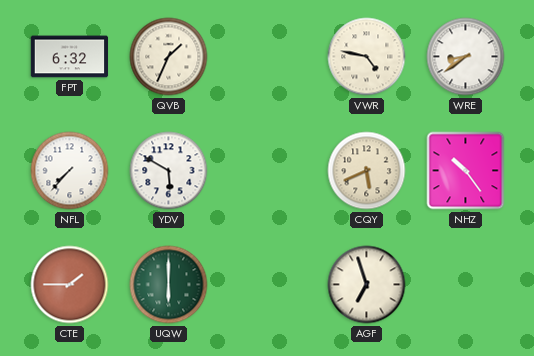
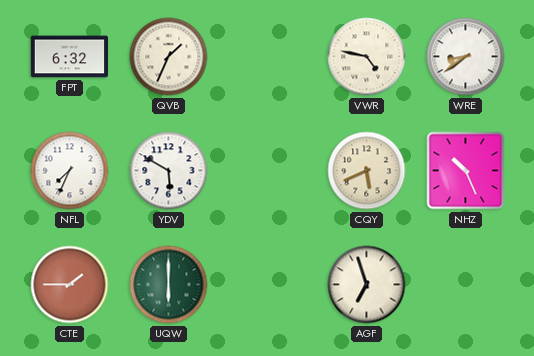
NFL: 7:37 -> 7:34 (70, 171)
NHZ: 10:24 -> 10:26 (466, 171)
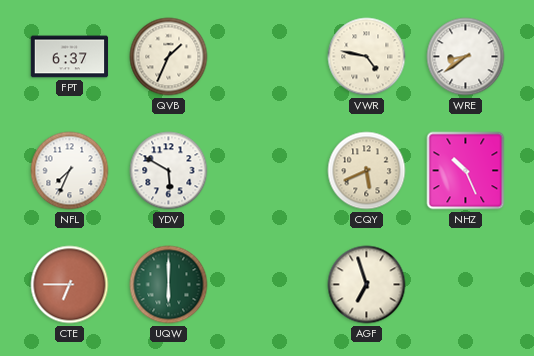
FPT: 6:32 -> 6:37 (70, 57)
CTE: 1:45 -> 6:45 (70, 285)
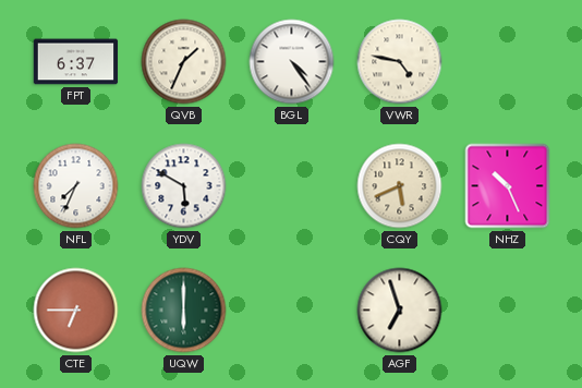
BGL: none -> 4:24 (292, 62)
WRE: 8:39 -> none (466, 57)
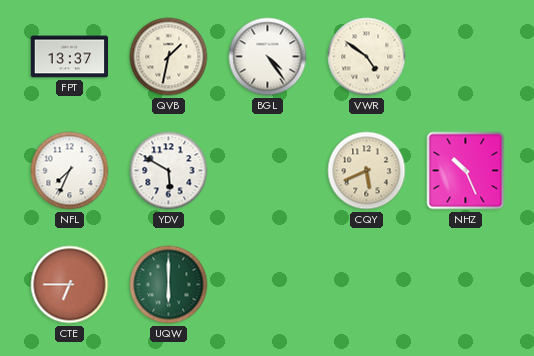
FPT: 6:37 -> 13:37 (70, 57)
QVB: 1:34 -> 1:32 (169, 57)
VWR: 4:47 -> 4:51 (367, 57)
AGF: 6:57 -> none (400, 311)
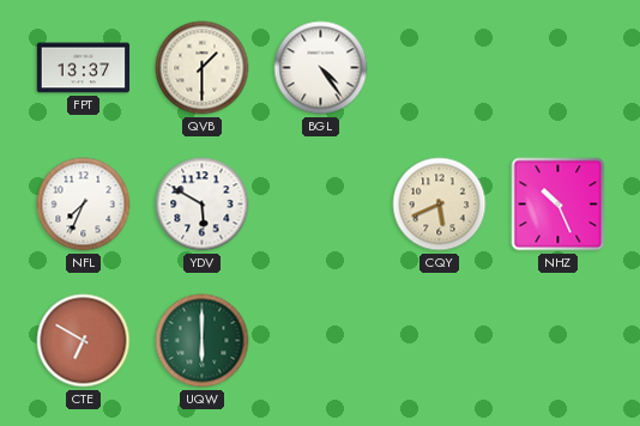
QVB: 1:32 -> 1:30 (203, 68)
VWR: 4:51 -> none (367, 57)
CTE: 6:45 -> 6:50 (84, 341)
